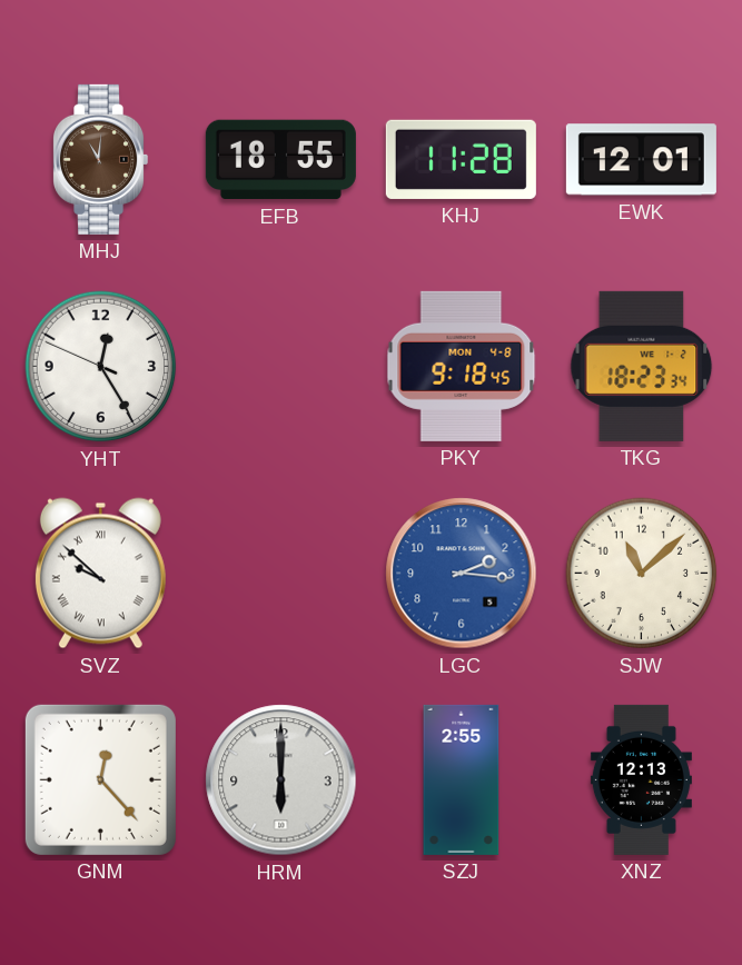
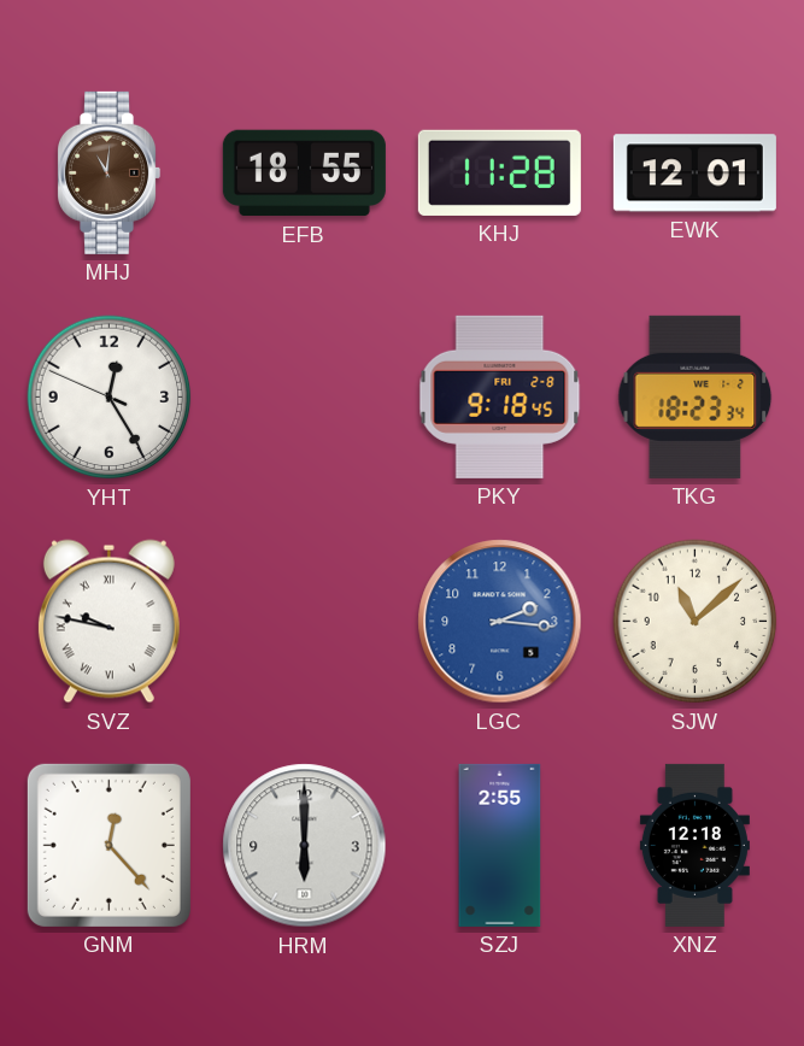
PKY date: MON 4-8 -> FRI 2-8 (500, 396)
SVZ: 9:52 -> 9:47 (108, 622)
XNZ: 12:13 -> 12:18 (694, 845)
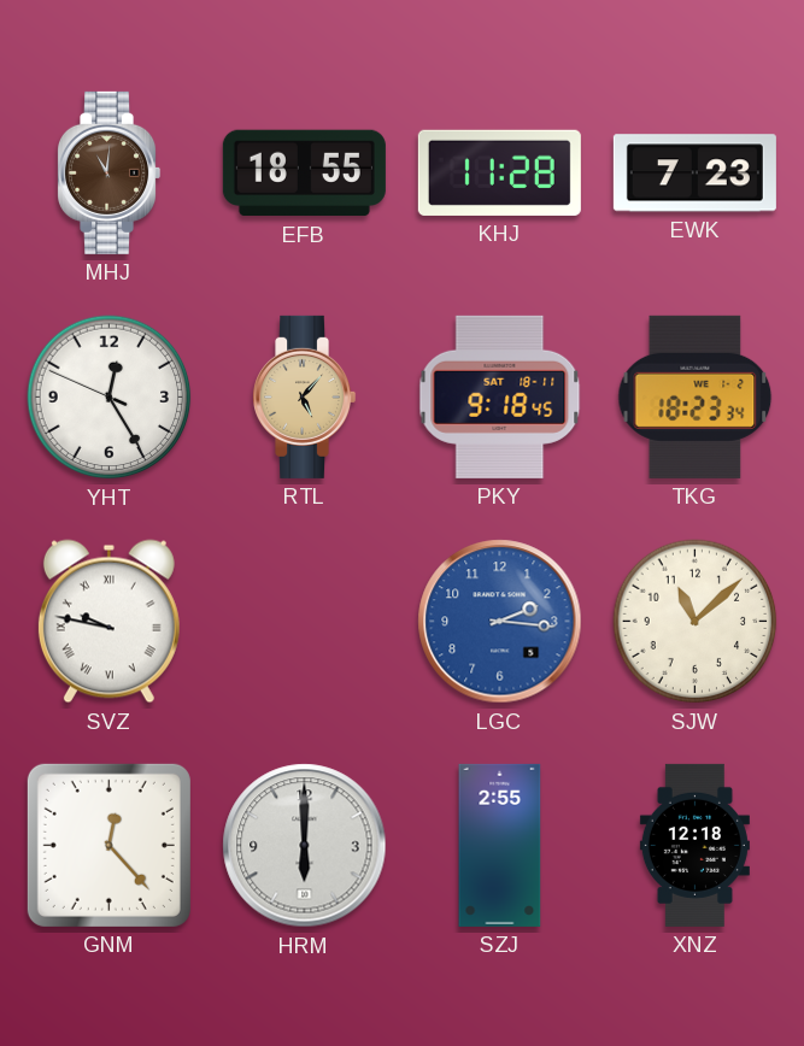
EWK: 12:01 -> 7:23 (694, 174)
RTL: none -> 5:07 (305, 396)
PKY date: FRI 2-8 -> SAT 18-11 (500, 396)
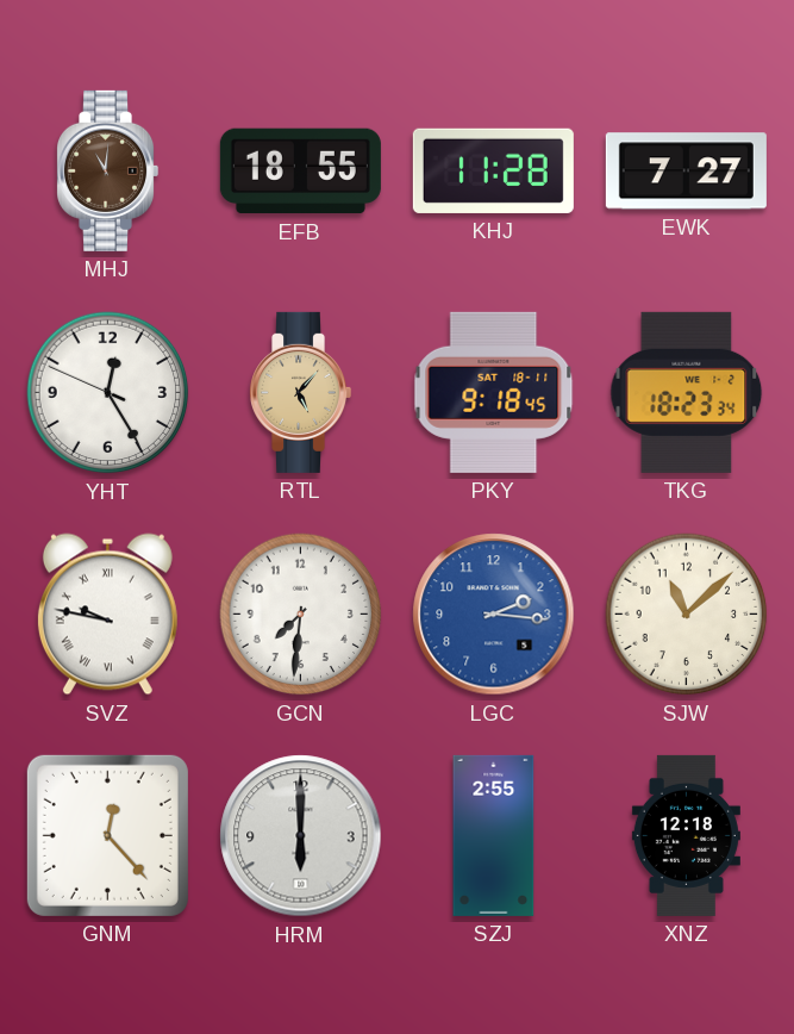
EWK: 7:23 -> 7:27 (686, 172)
GCN: none -> 7:31 (301, 615)
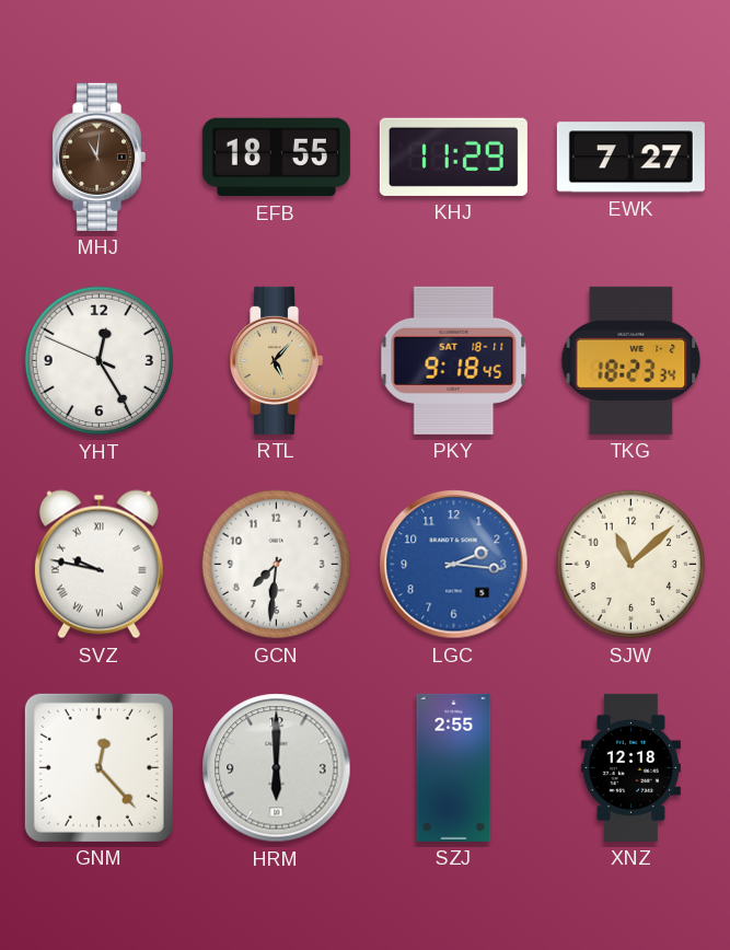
KHJ: 11:28 -> 11:29 (453, 157)
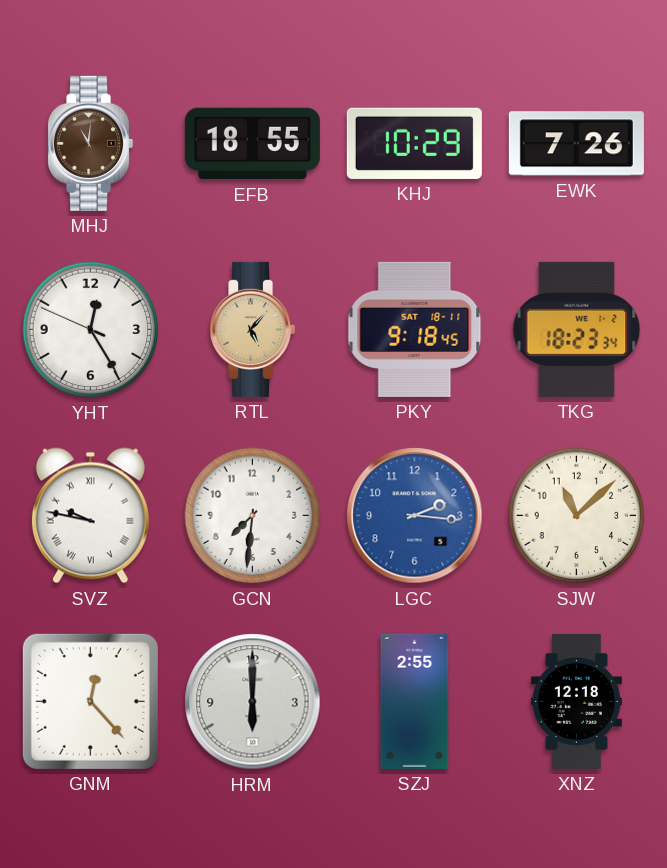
KHJ: 11:29 -> 10:29 (414, 143)
EWK: 7:27 -> 7:26 (576, 144)
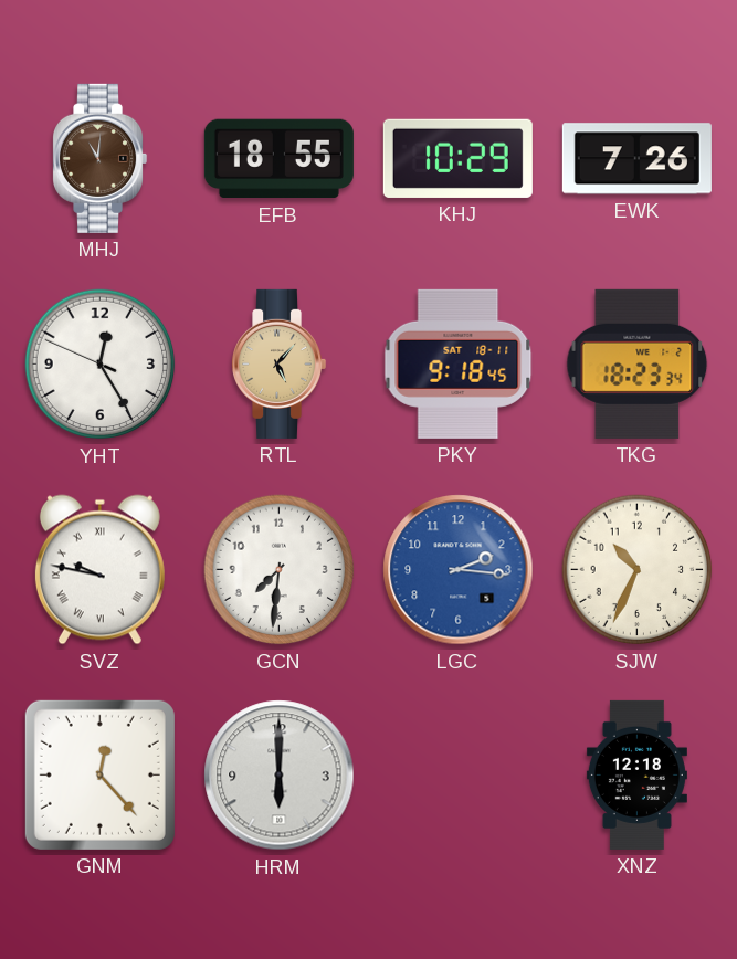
SJW: 11:08 -> 10:34 (638, 570)
SZJ: 2:55 -> none (415, 701)
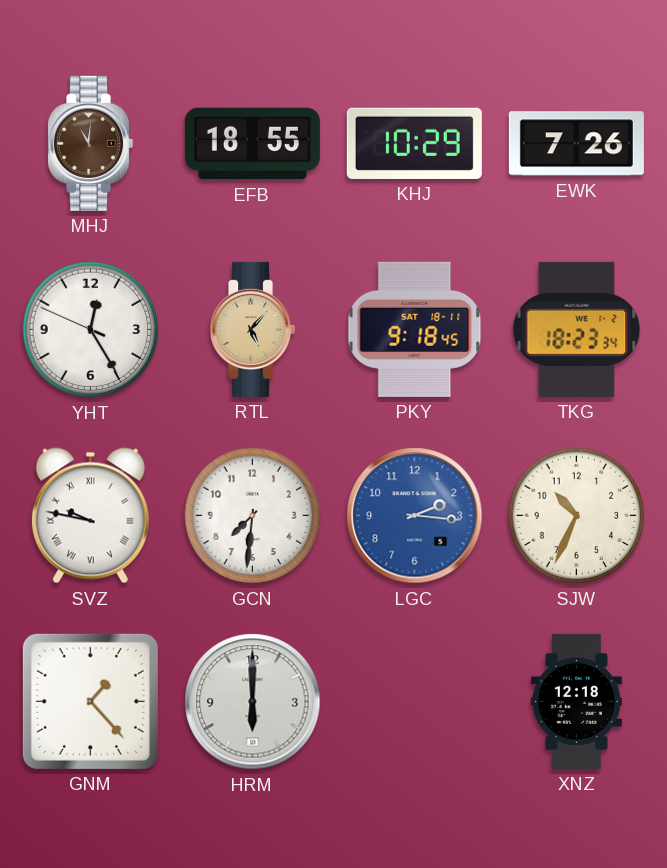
GNM: 12:23 -> 1:23 (90, 701)
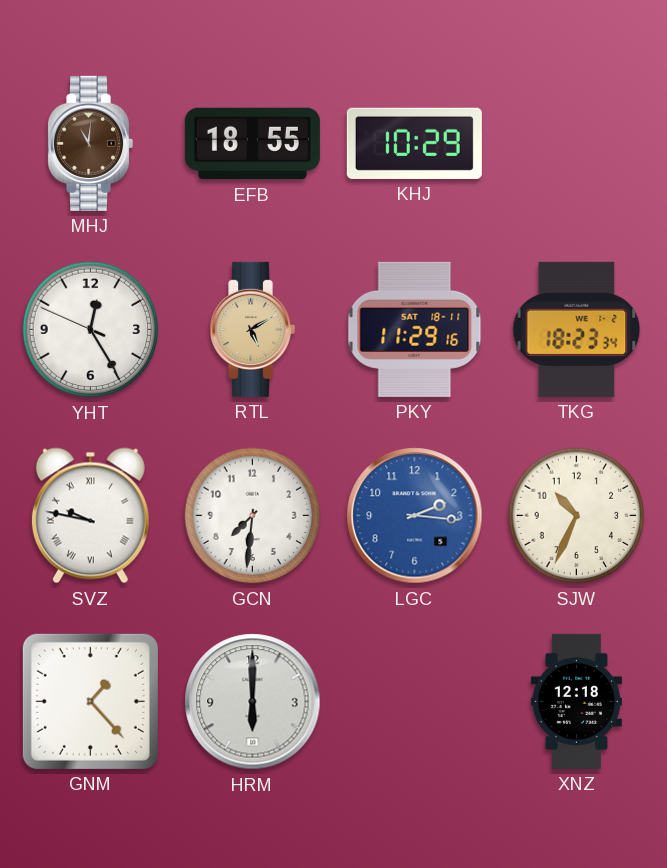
EWK: 7:26 -> none (576, 144)
RTL: 5:07 -> 5:10 (253, 329)
PKY: 9:18 -> 11:29 (415, 329)
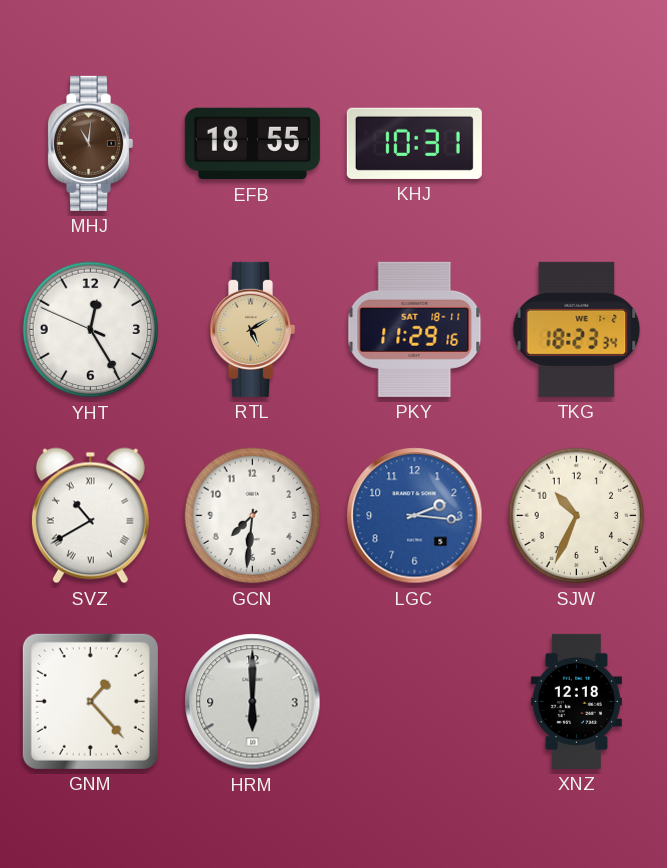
KHJ: 10:29 -> 10:31 (414, 143)
SVZ: 9:47 -> 10:40 (90, 516)
